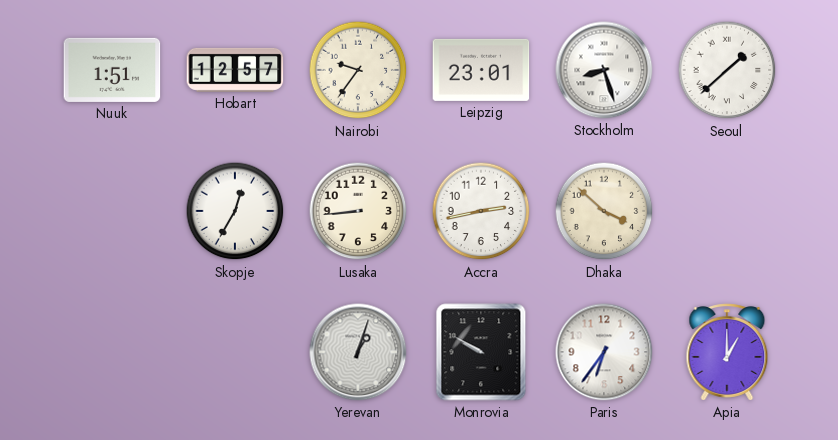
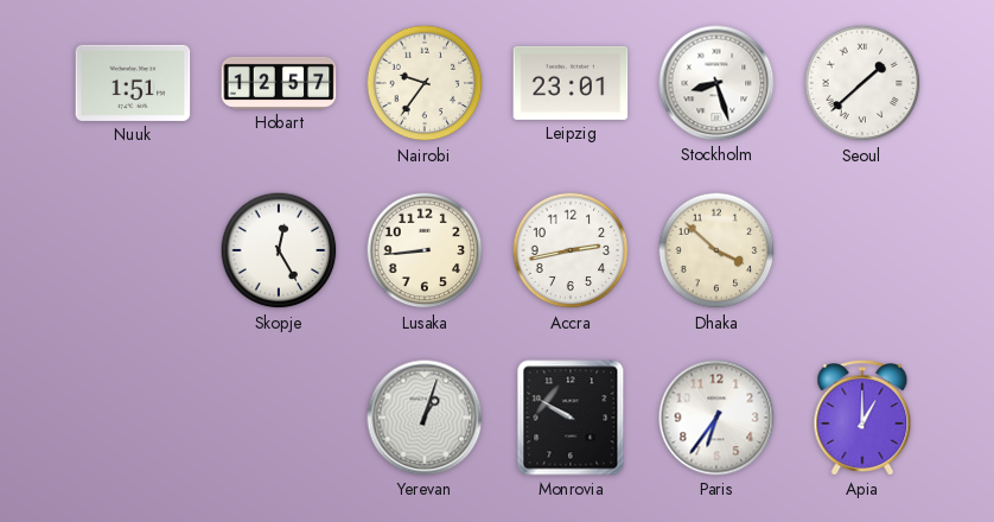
Skopje: 12:35 -> 12:25 (279, 250)
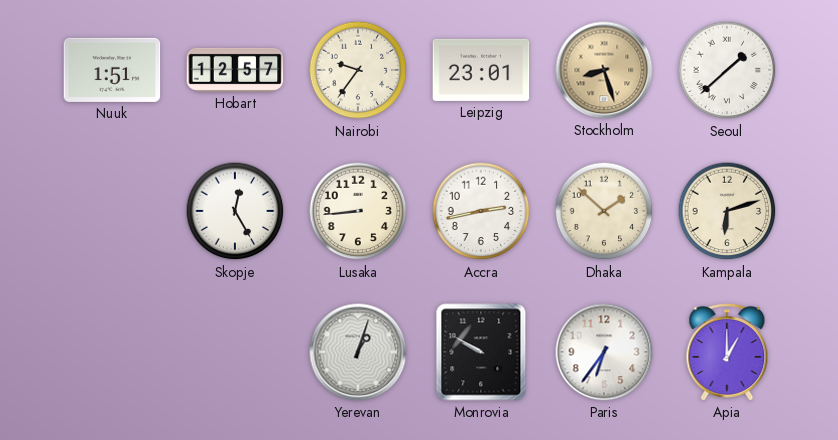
Stockholm dial: white -> champagne (604, 70)
Dhaka: 3:52 -> 1:52 (604, 211)
Kampala: none -> 6:12 (727, 211)
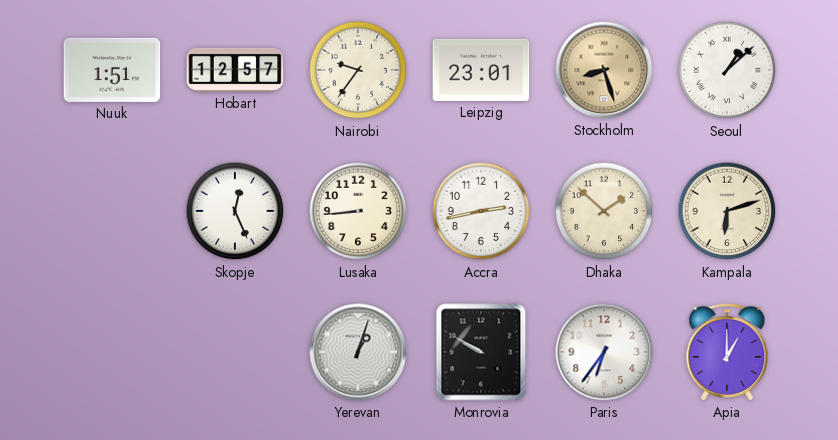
Seoul: 1:38 -> 1:08 (727, 70)
Skopje: 12:25 -> 12:26 (235, 211)
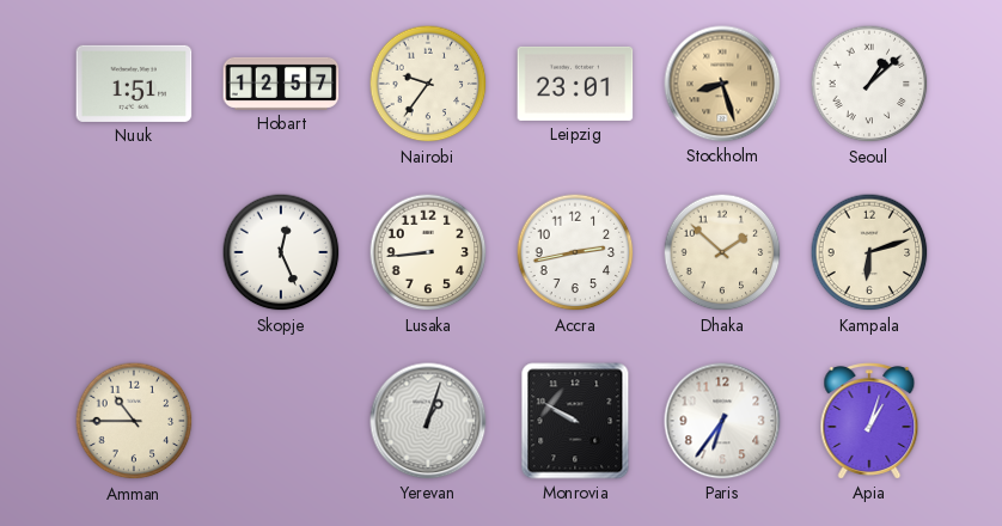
Amman: none -> 10:45 (134, 421)
Apia: 1:00 -> 1:03 (869, 421)
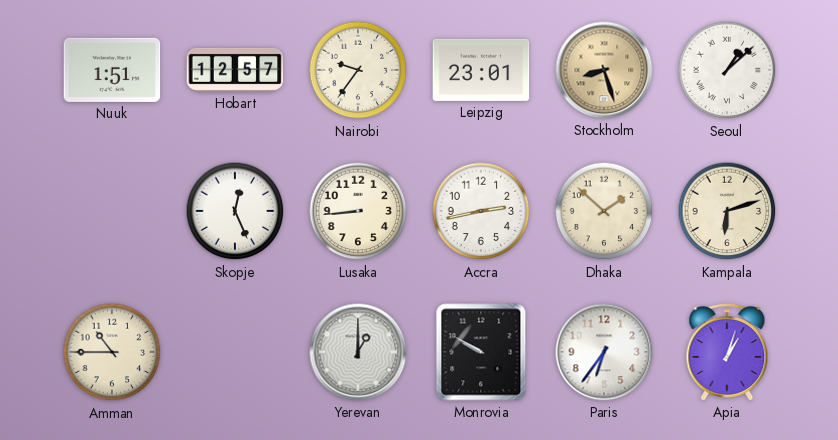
Yerevan: 1:03 -> 1:00 (358, 352)
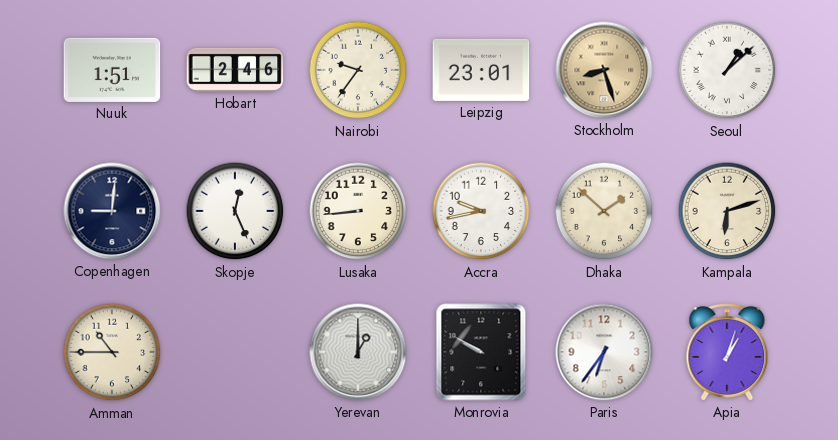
Hobart: 12:57 -> 2:46 (235, 70)
Copenhagen: none -> 9:01 (112, 211)
Accra: 2:43 -> 9:43 (481, 211)
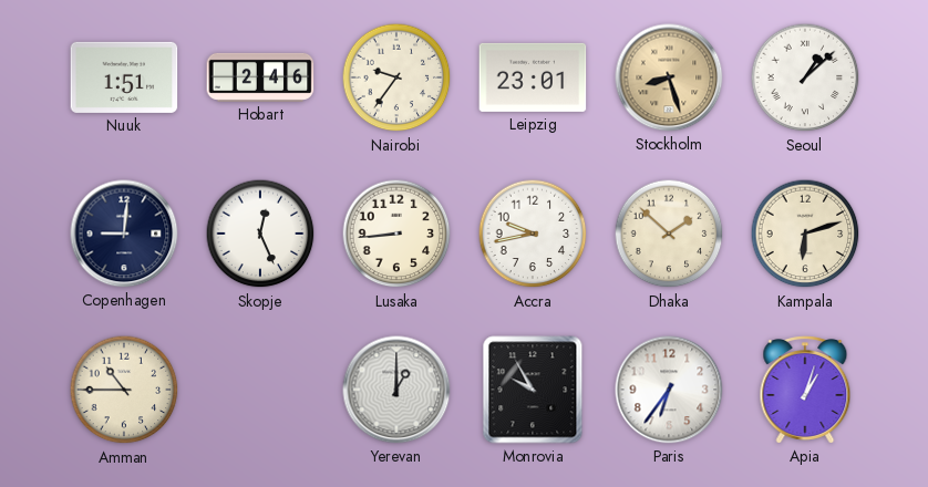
Monrovia: 9:50 -> 9:55 (533, 390)
